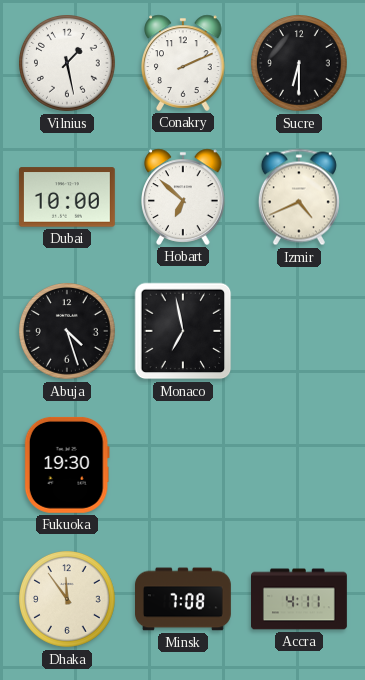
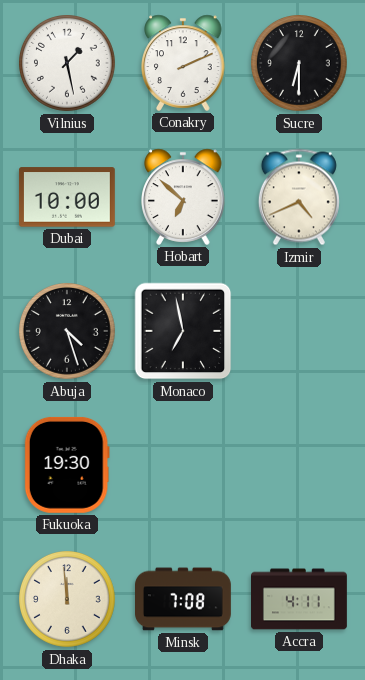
Dhaka: 11:54 -> 11:59 (68, 600)
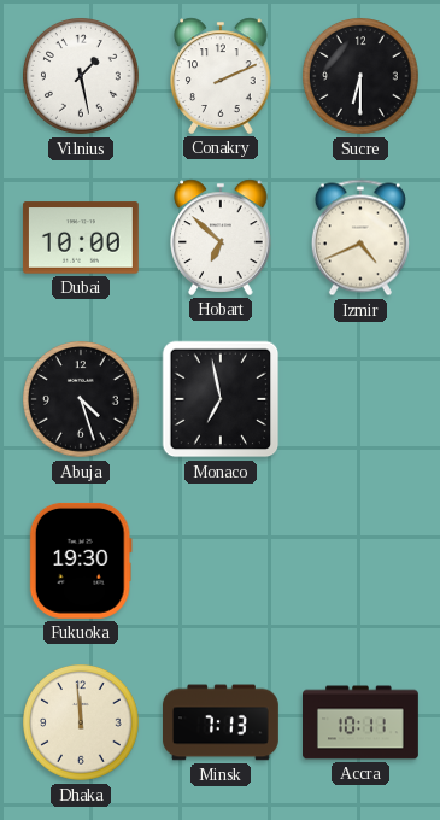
Minsk: 7:08 -> 7:13 (222, 722)
Accra: 4:11 -> 10:11 (362, 722)
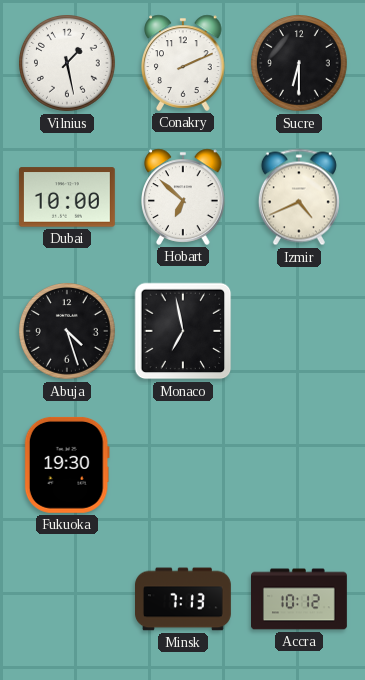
Dhaka: 11:59 -> none (82, 724)
Accra: 10:11 -> 10:12 (300, 599)
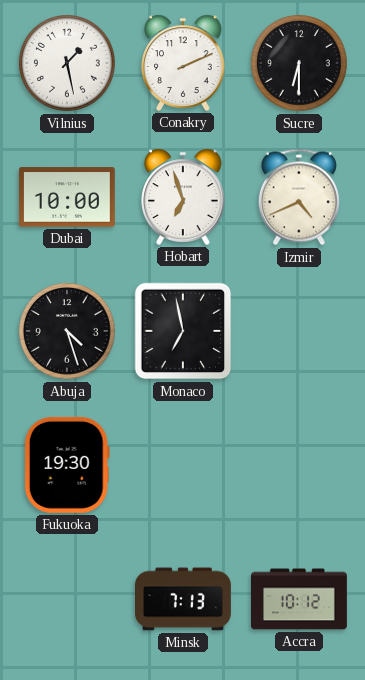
Hobart: 6:52 -> 6:57 (183, 197)
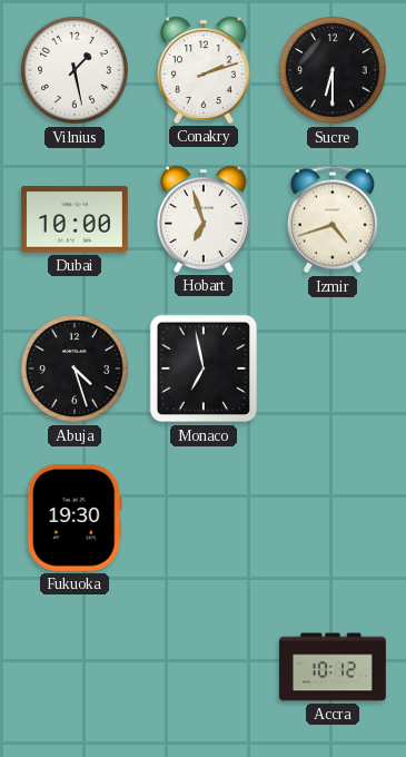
Conakry: 2:11 -> 2:12 (204, 70)
Izmir: 4:41 -> 4:42 (333, 219)
Minsk: 7:13 -> none (184, 599)
